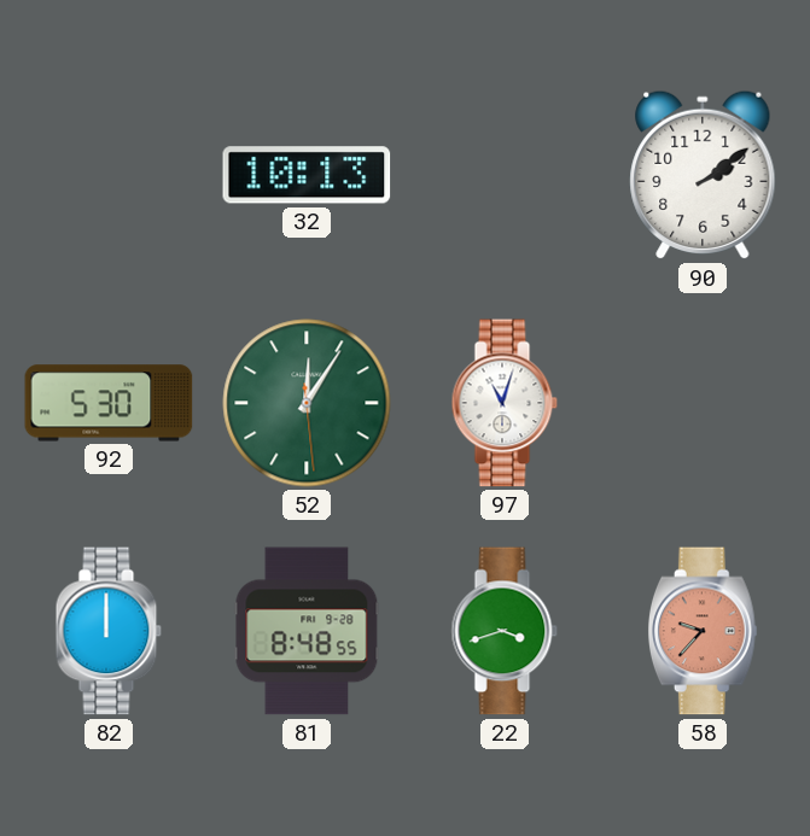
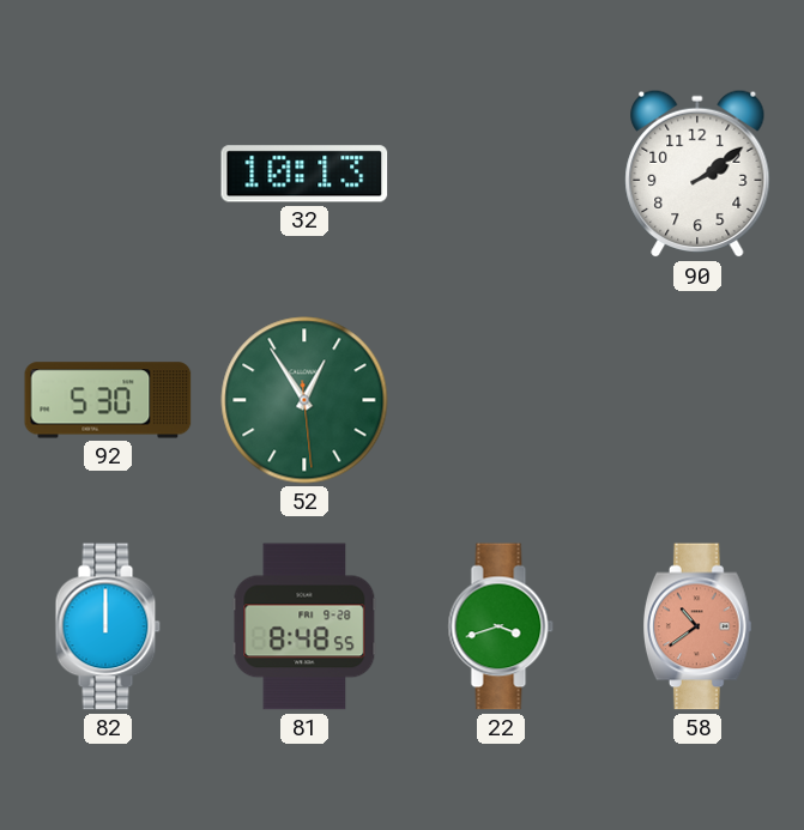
52: 12:05 -> 12:54 (304, 400)
97: 11:03 -> none (505, 403)
58: 9:37 -> 10:39 (697, 626)
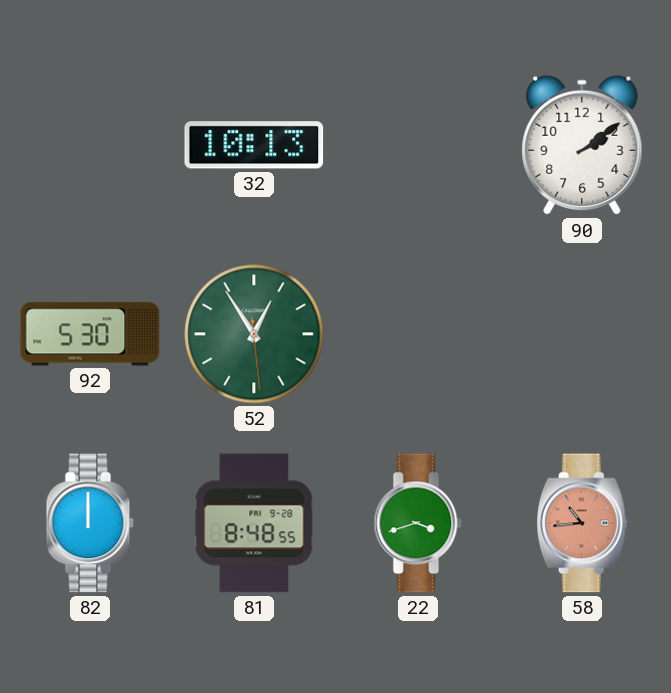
58: 10:39 -> 10:44 (582, 523)
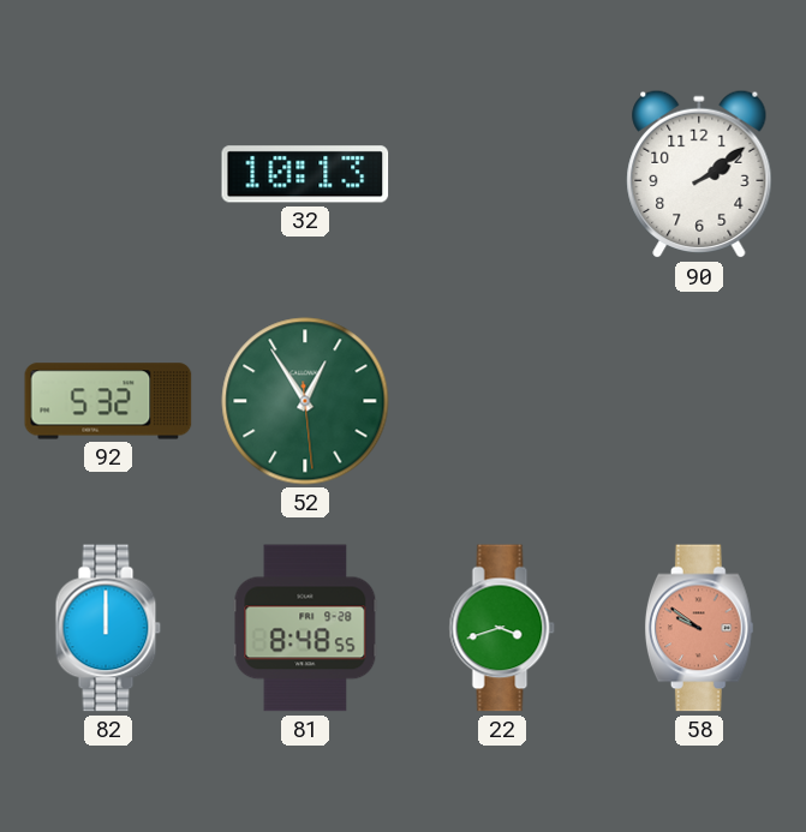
92: 5:30 -> 5:32 (108, 401)
58: 10:44 -> 9:51 (699, 628)
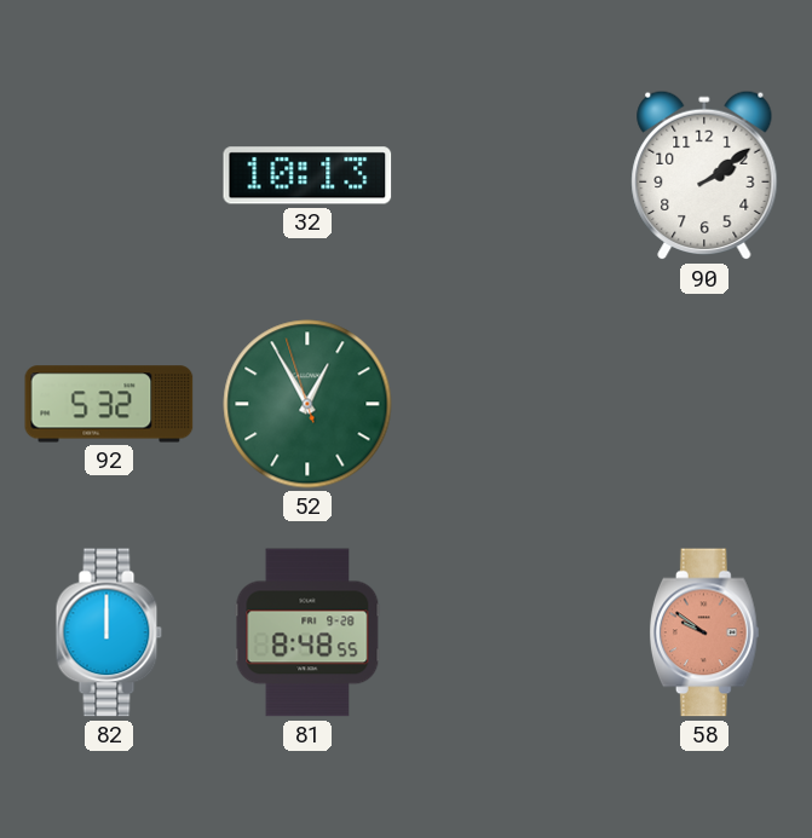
52: 12:54:29 -> 12:54:57 (307, 404)
22: 3:42 -> none (502, 628)
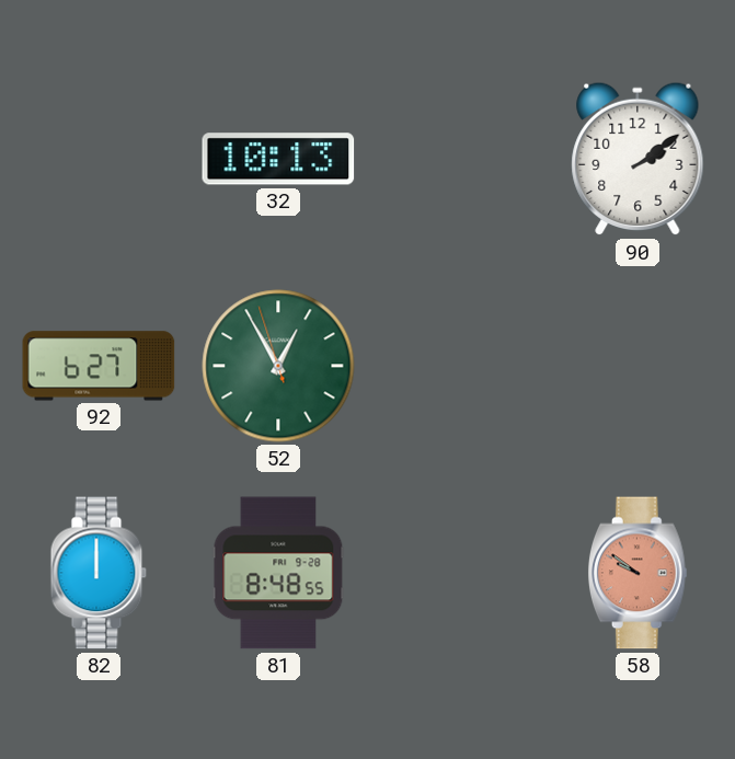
92: 5:32 -> 6:27 (99, 366)
